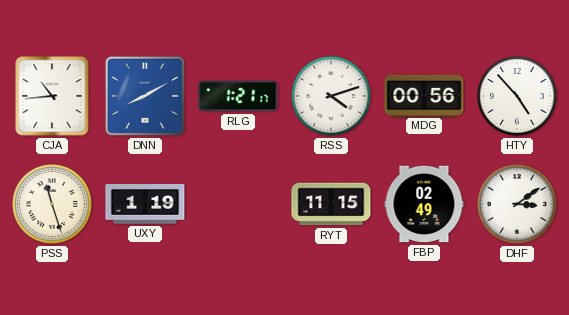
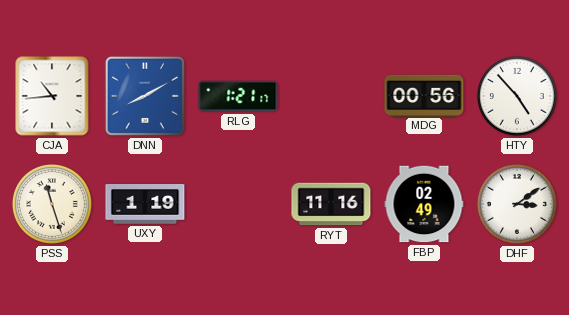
RSS: 4:12 -> none (331, 96)
RYT: 11:15 -> 11:16 (331, 204)
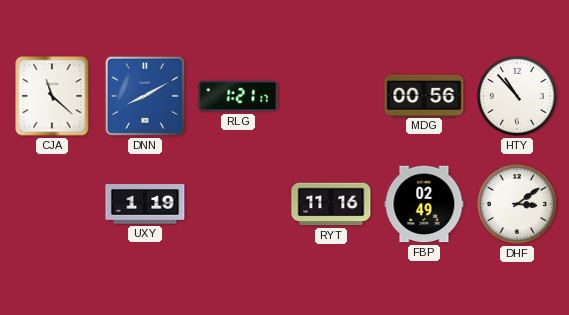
CJA: 10:44 -> 11:22 (52, 96)
HTY: 4:53 -> 10:53 (517, 96)
PSS: 11:27 -> none (52, 204)
